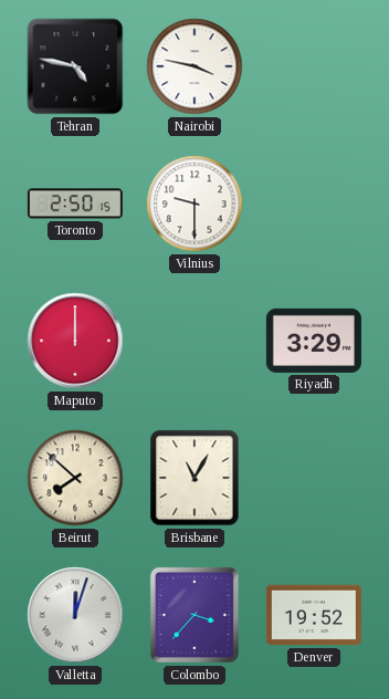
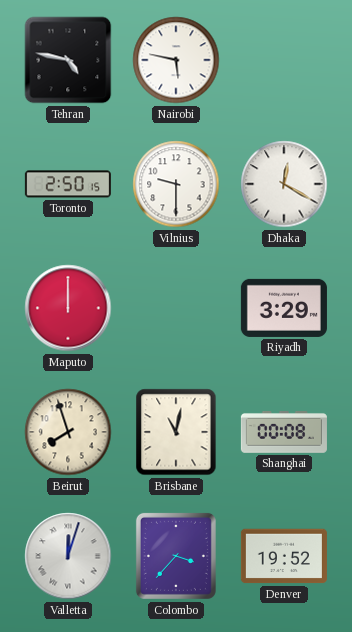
Nairobi: 3:47 -> 5:47 (176, 60)
Dhaka: none -> 12:20 (284, 184)
Beirut: 7:52 -> 7:57 (68, 432)
Brisbane: 11:05 -> 11:02 (176, 432)
Shanghai: none -> 00:08 (284, 432)
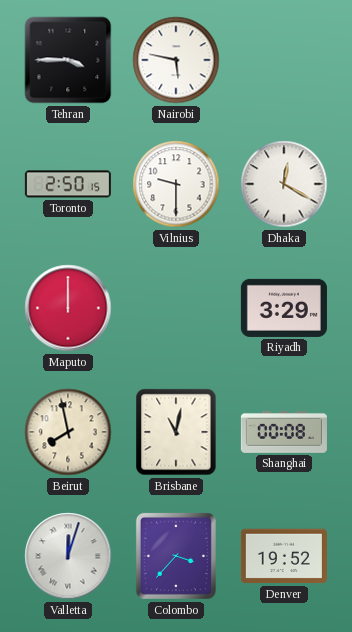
Tehran: 4:47 -> 3:45 (68, 60)
Beirut: 7:57 -> 7:58 (68, 432)
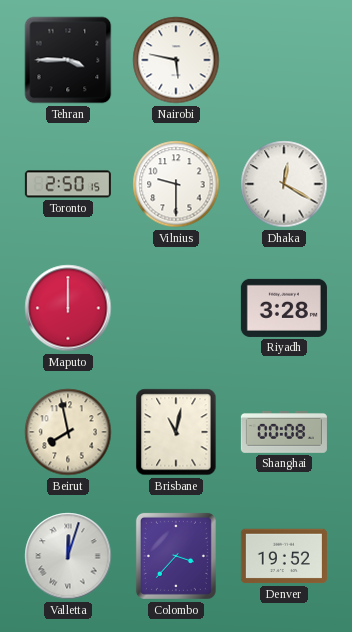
Riyadh: 3:29 -> 3:28 (284, 308)
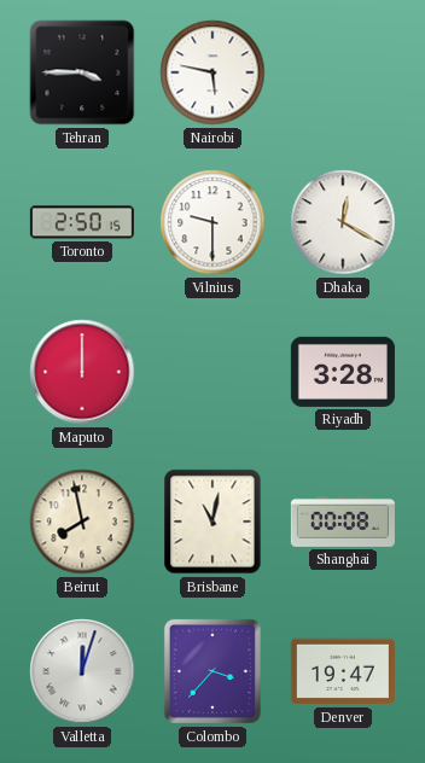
Denver: 19:52 -> 19:47 (343, 671)
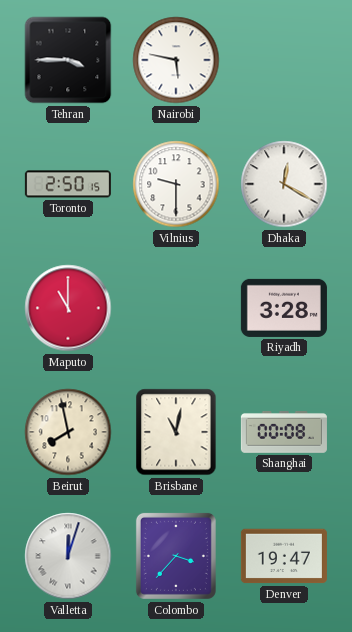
Maputo: 12:00 -> 11:00 (68, 308)
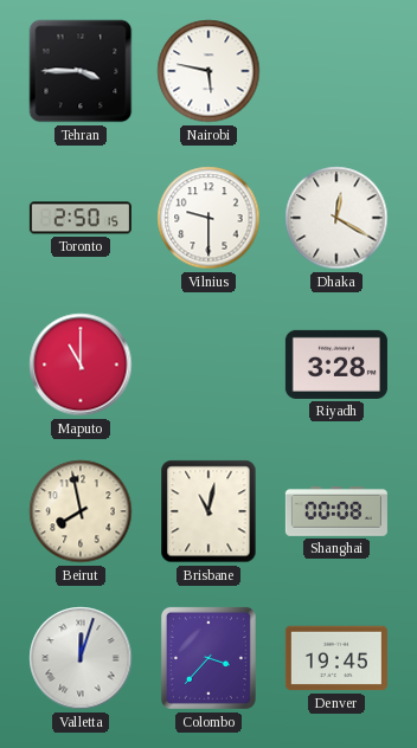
Denver: 19:47 -> 19:45 (336, 658)
